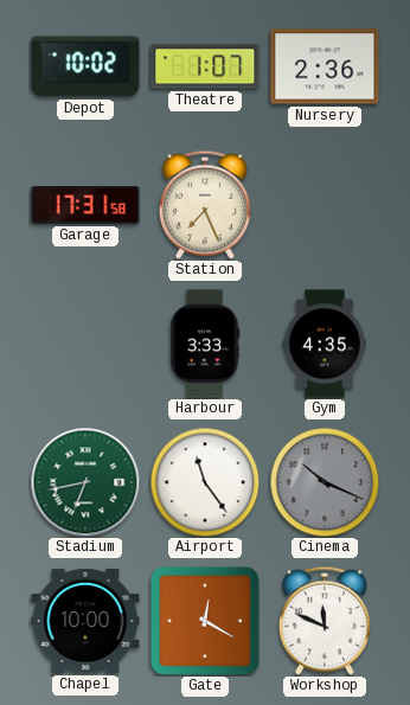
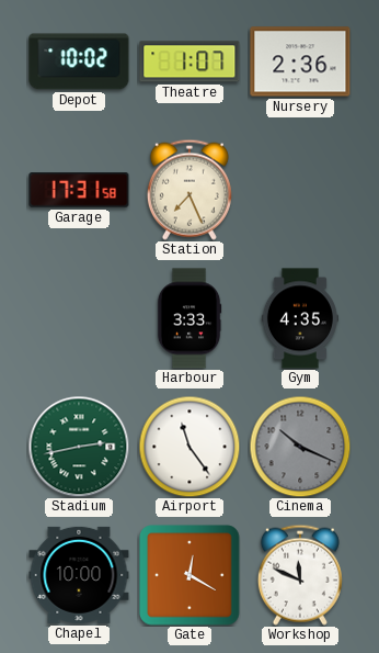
Stadium: 6:43 -> 2:43 (79, 447)
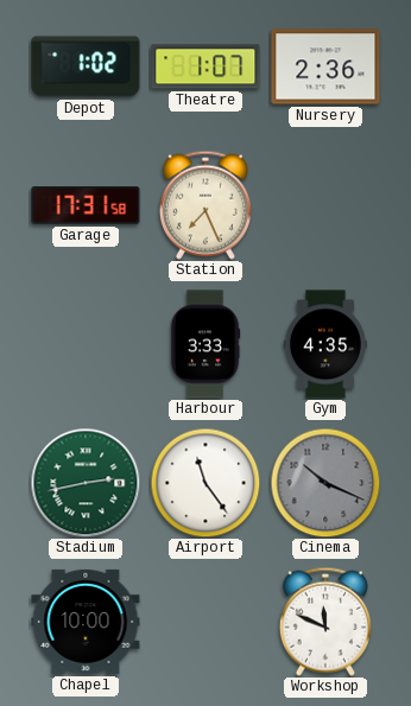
Depot: 10:02 -> 1:02 (86, 66)
Gate: 12:20 -> none (190, 575)
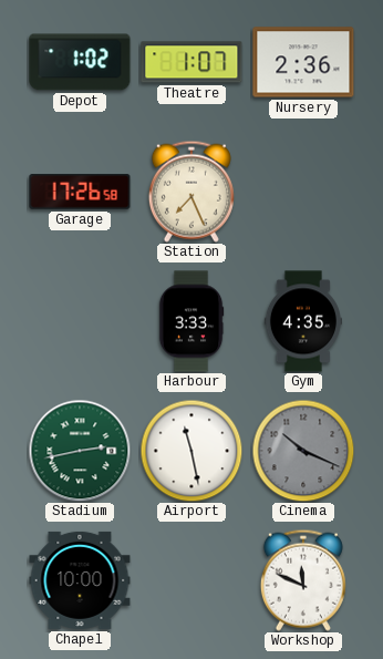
Garage: 17:31 -> 17:26 (80, 192)
Airport: 11:24 -> 11:28 (191, 451)
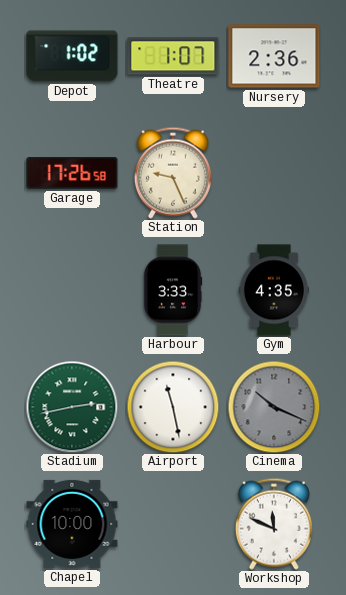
Station: 7:26 -> 9:26 (173, 173)
